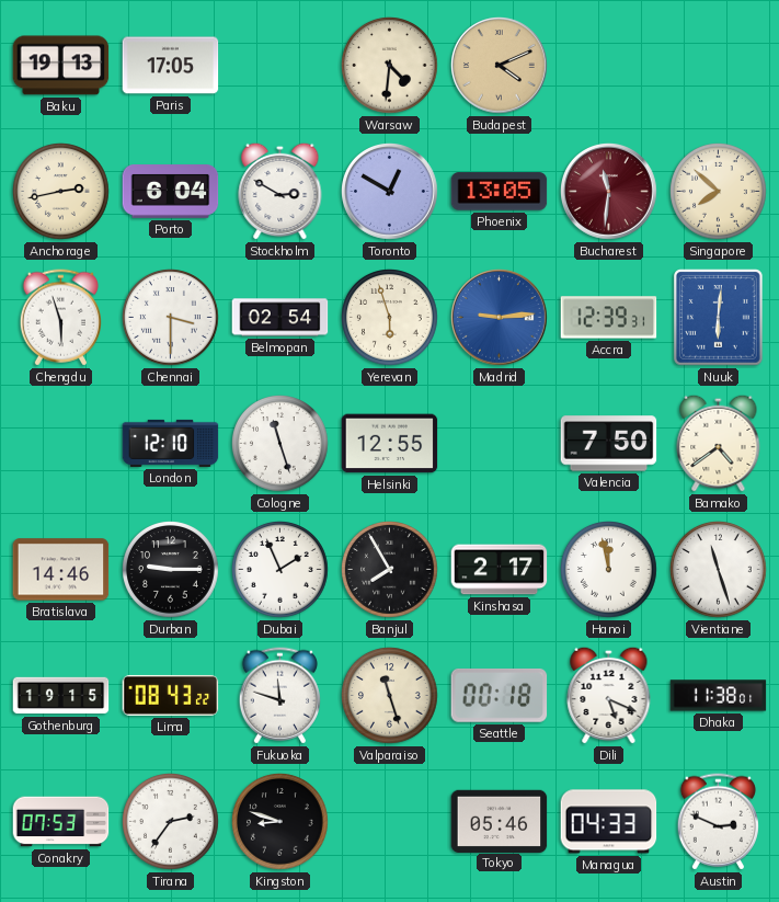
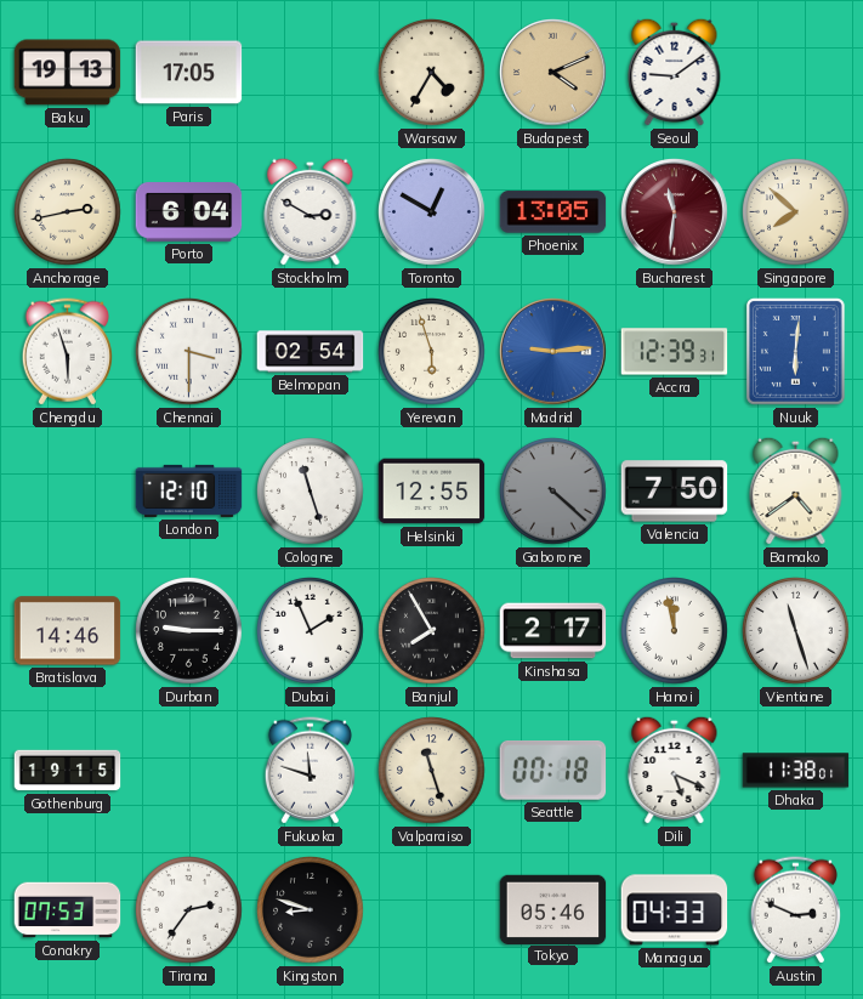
Warsaw: 4:31 -> 4:35 (432, 73)
Seoul: none -> 9:09 (675, 72)
Gaborone: none -> 4:22 (553, 492)
Lima: 08:43 -> none (171, 695)
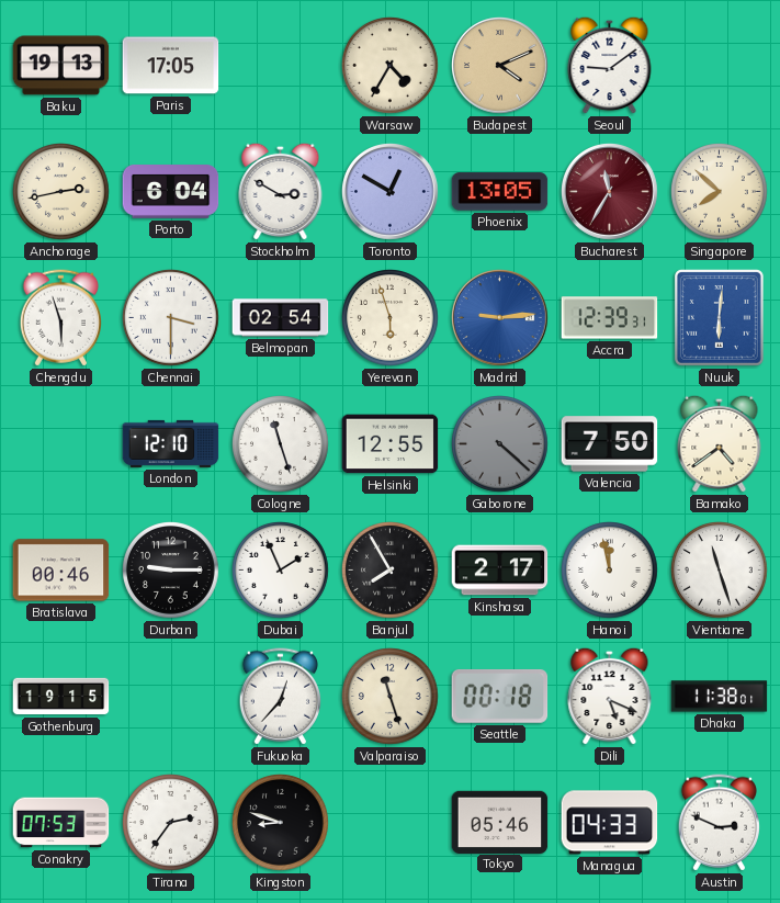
Bucharest: 11:31 -> 11:35 (610, 192)
Bratislava: 14:46 -> 00:46 (61, 571)
Fukuoka: 11:48 -> 12:37 (280, 697)
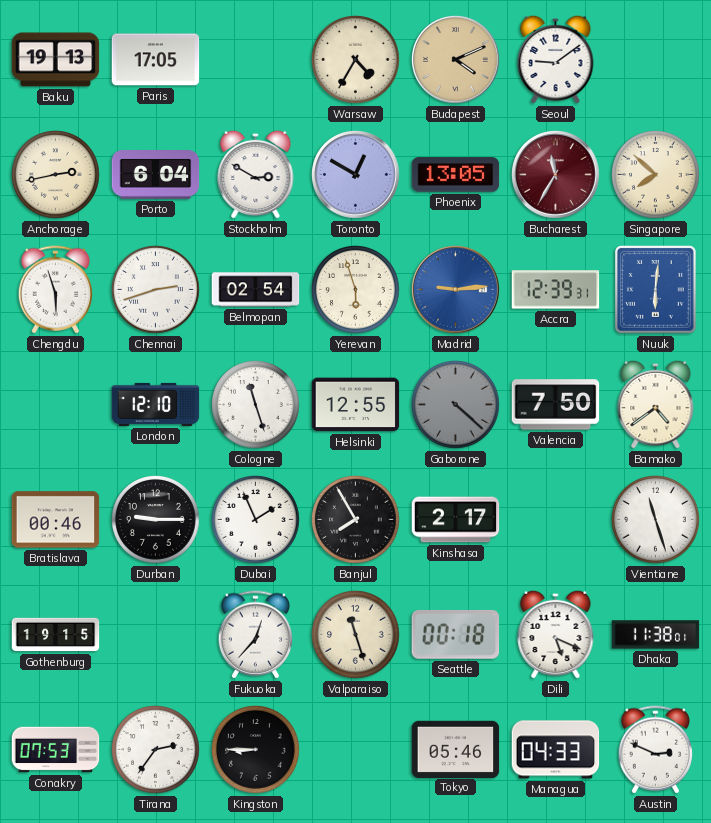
Chennai: 3:30 -> 2:42 (156, 290)
Hanoi: 11:58 -> none (610, 571)
Kingston: 8:48 -> 8:45 (256, 750)
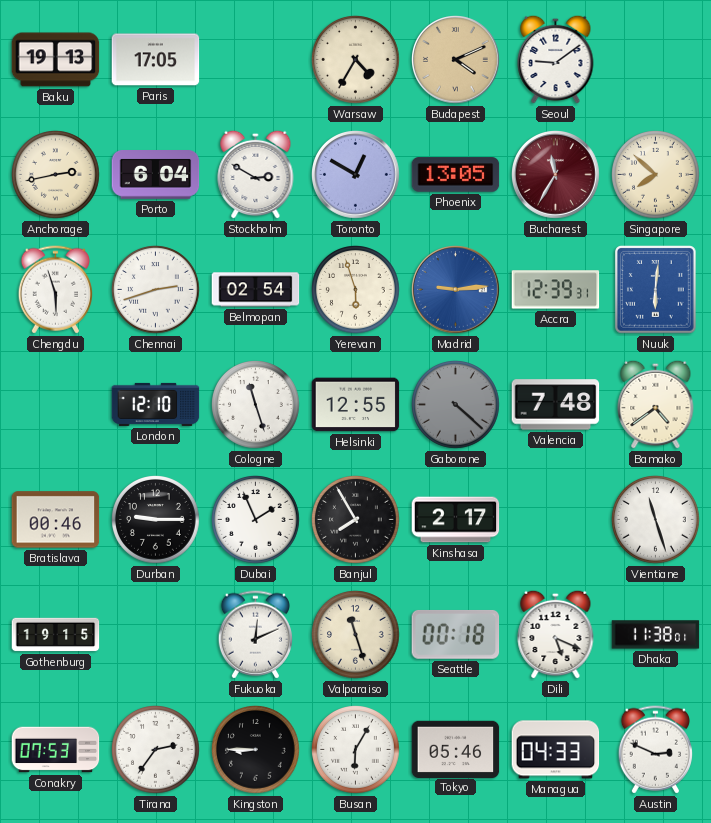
Valencia: 7:50 -> 7:48 (556, 405)
Fukuoka: 12:37 -> 12:11 (255, 635)
Busan: none -> 6:05 (356, 750)
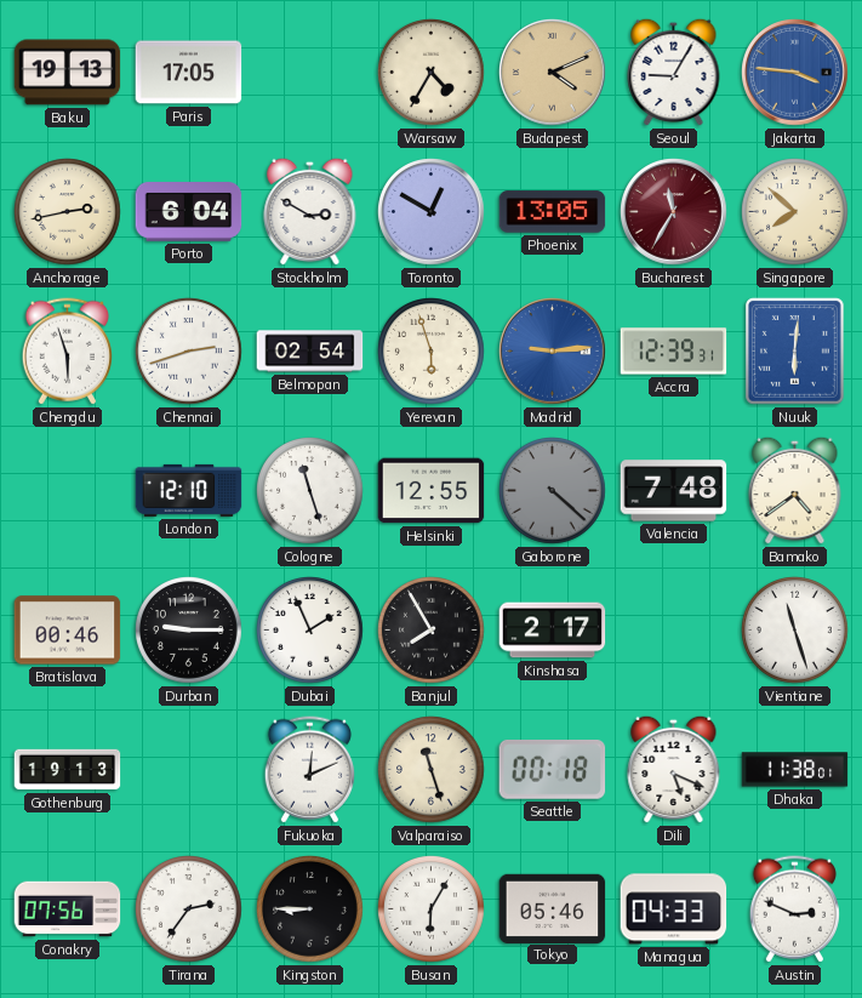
Seoul: 9:09 -> 9:05 (674, 72)
Jakarta: none -> 3:46 (795, 73)
Gothenburg: 19:15 -> 19:13 (68, 770)
Conakry: 07:53 -> 07:56 (68, 909)
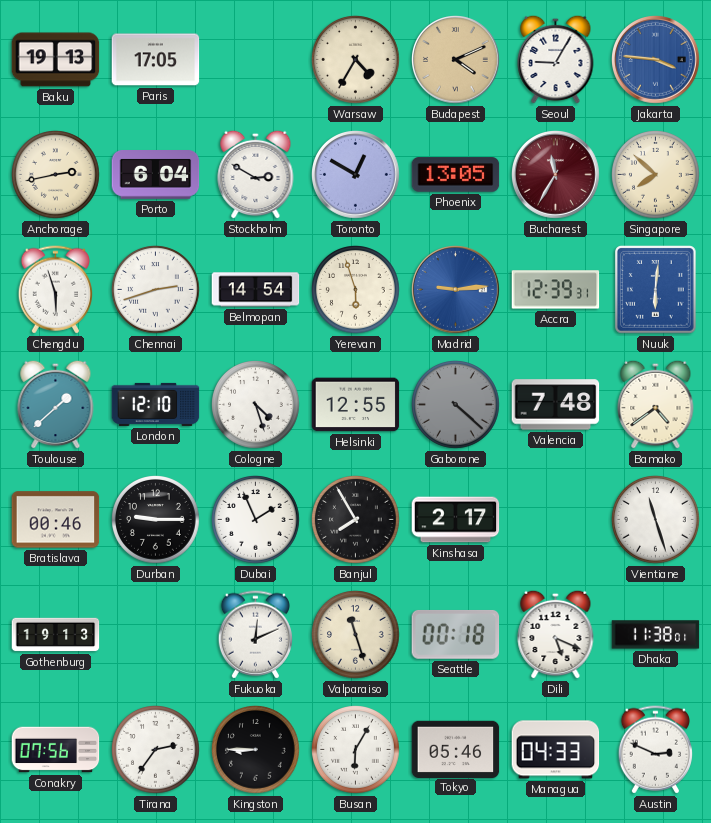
Belmopan: 02:54 -> 14:54 (256, 290)
Toulouse: none -> 1:38 (56, 404)
Cologne: 11:27 -> 4:27 (256, 405)
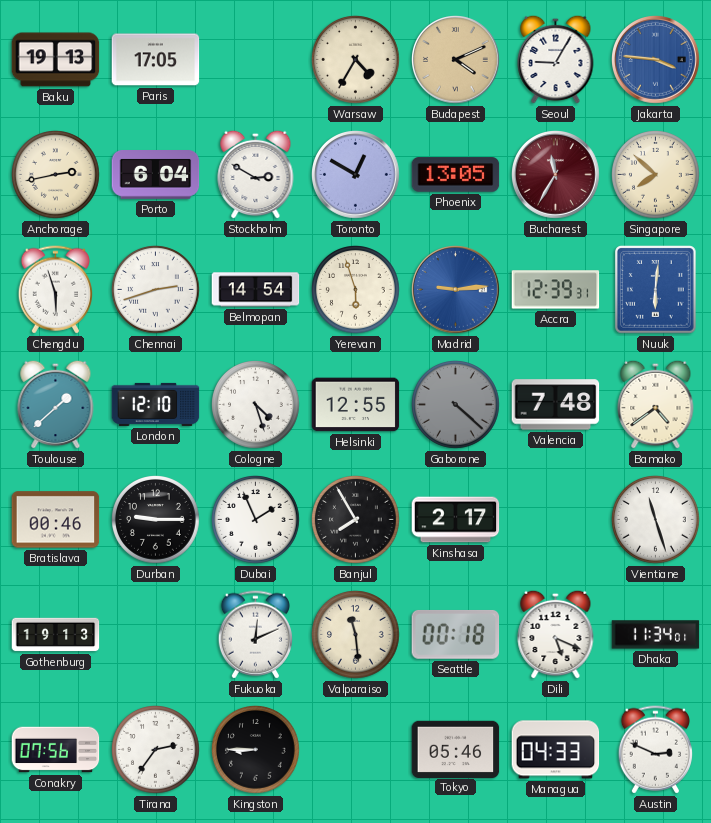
Valparaiso: 11:27 -> 11:29 (356, 635)
Dhaka: 11:38 -> 11:34 (656, 635)
Busan: 6:05 -> none (356, 750)
